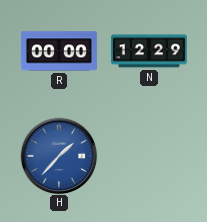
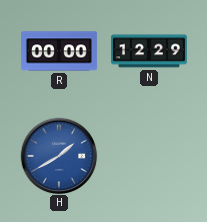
H: 1:37 -> 1:40 (59, 156)
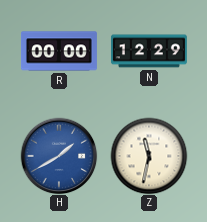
Z: none -> 11:32 (149, 156)
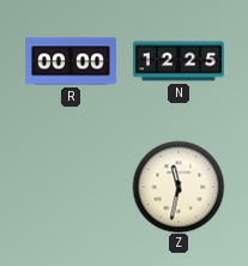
N: 12:29 -> 12:25 (179, 61)
H: 1:40 -> none (59, 156)
